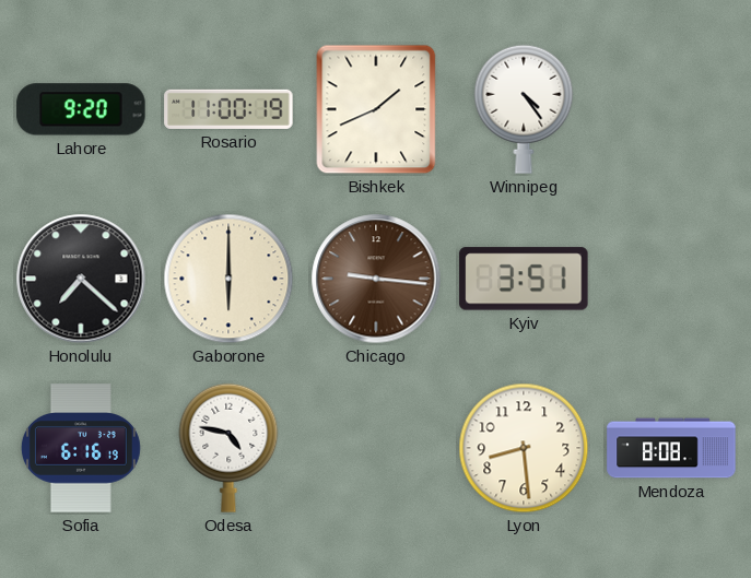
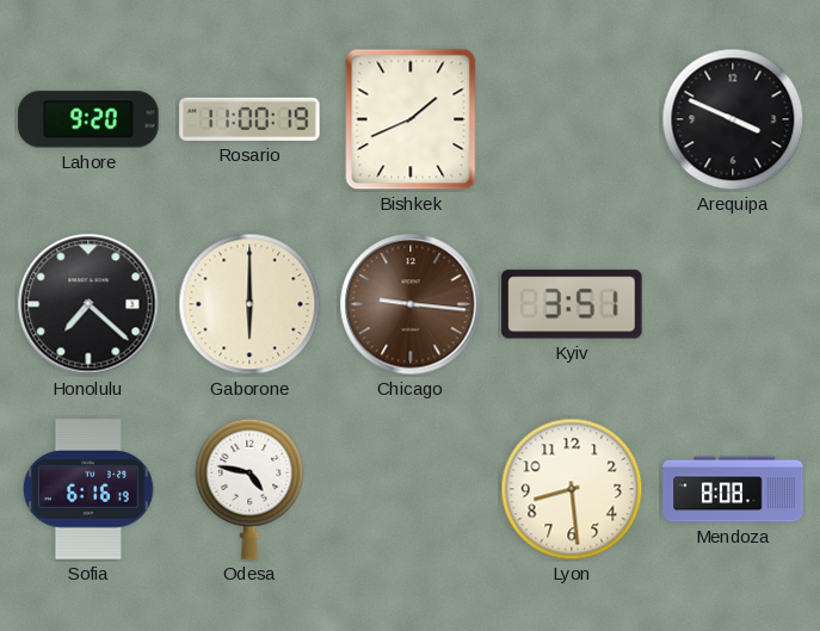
Winnipeg: 4:24 -> none (524, 109)
Arequipa: none -> 3:49 (733, 119)
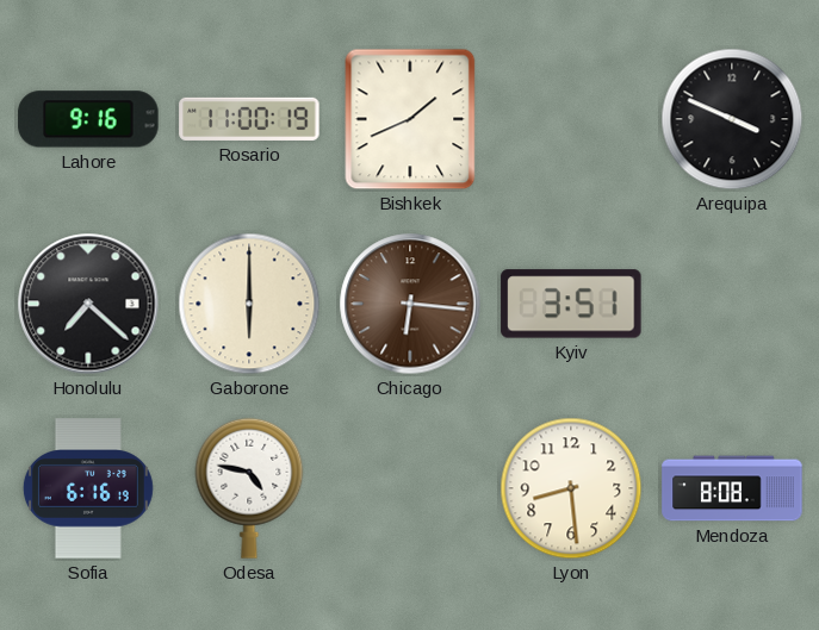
Lahore: 9:20 -> 9:16 (88, 119)
Chicago: 9:16 -> 6:16 (410, 304)
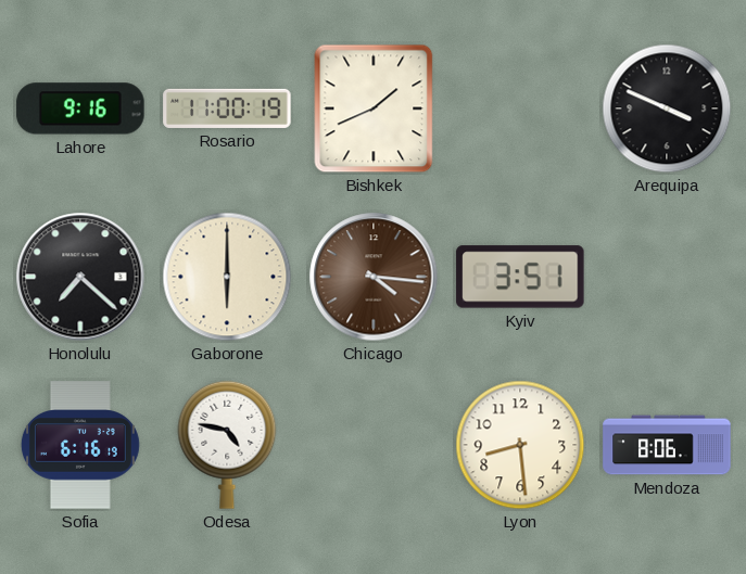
Chicago: 6:16 -> 4:16 (374, 277)
Mendoza: 8:08 -> 8:06 (667, 445)
